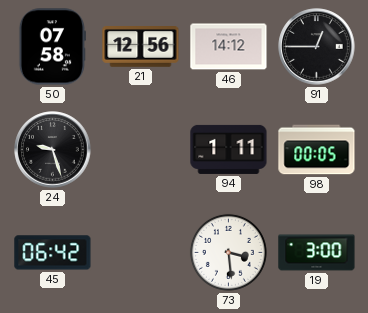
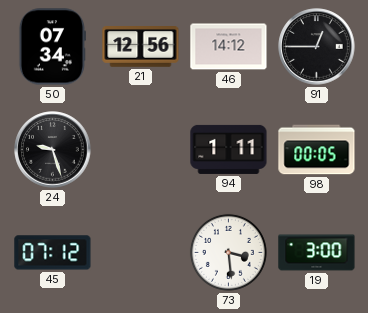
50: 07:58 -> 07:34 (52, 47)
45: 06:42 -> 07:12 (53, 253)
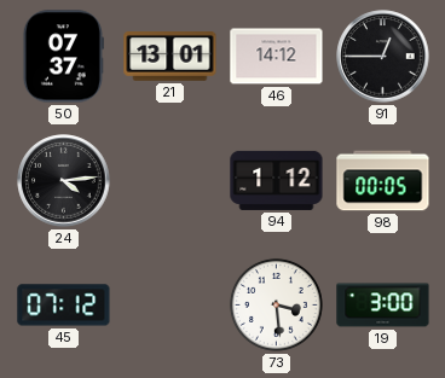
50: 07:34 -> 07:37 (63, 57)
21: 12:56 -> 13:01 (171, 57)
24: 9:27 -> 4:14 (64, 181)
94: 1:11 -> 1:12 (277, 180)
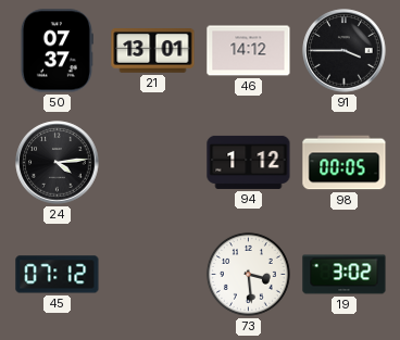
91: 12:45 -> 3:45 (345, 51)
19: 3:00 -> 3:02 (345, 275)
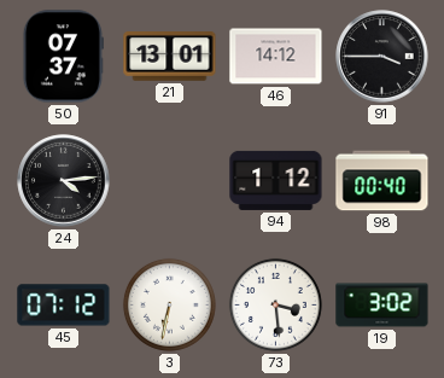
98: 00:05 -> 00:40 (382, 181)
3: none -> 6:32 (169, 304)
